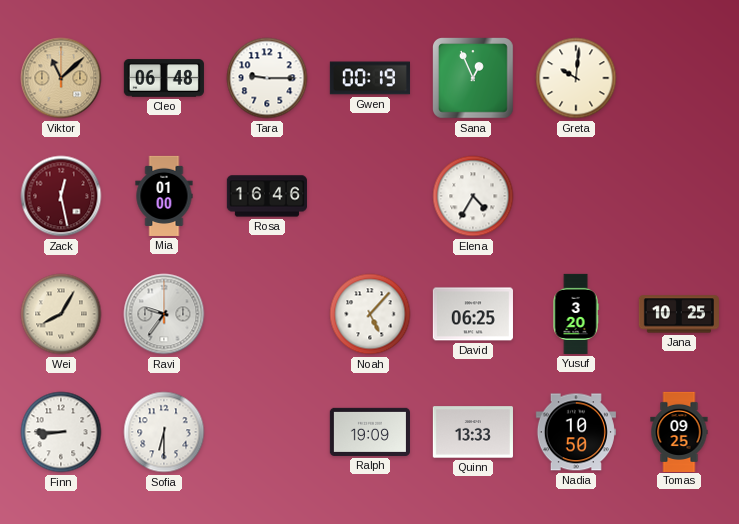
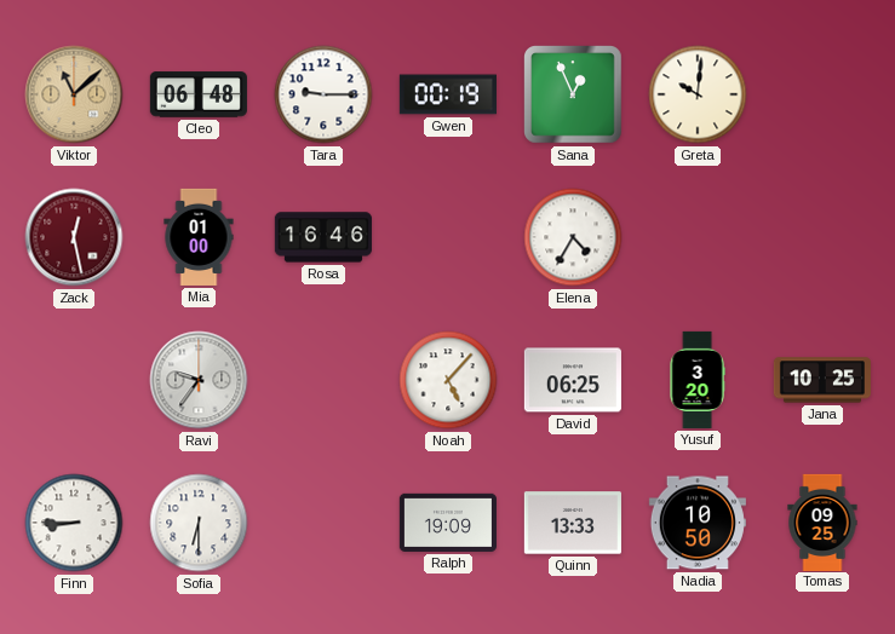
Wei: 8:05 -> none (61, 314)
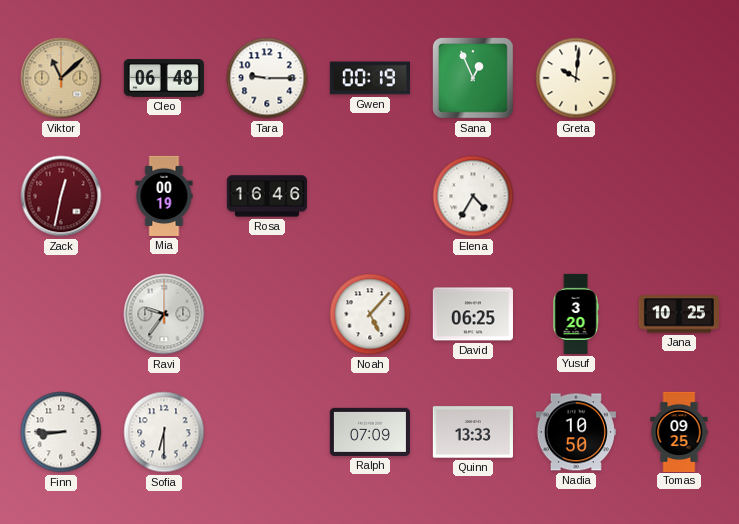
Zack: 12:28 -> 12:32 (61, 196)
Mia: 01:00 -> 00:19 (164, 196)
Ralph: 19:09 -> 07:09 (370, 432)
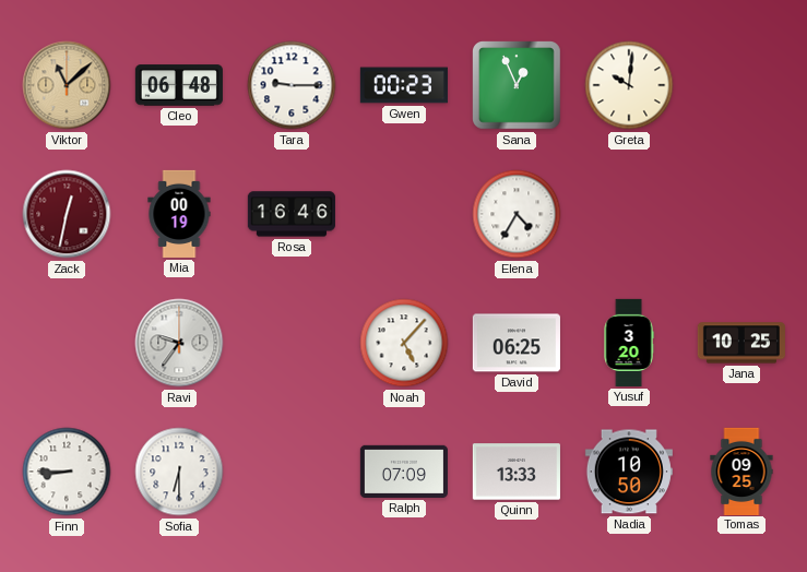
Gwen: 00:19 -> 00:23 (404, 85)
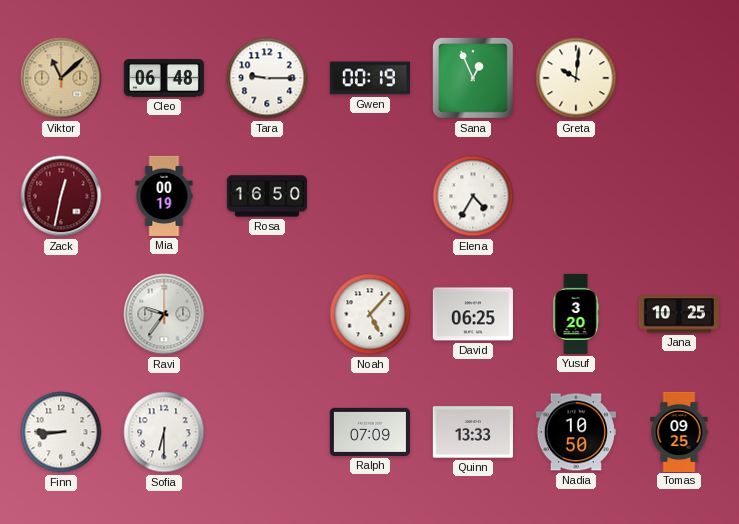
Gwen: 00:23 -> 00:19 (370, 78)
Rosa: 16:46 -> 16:50 (267, 196)
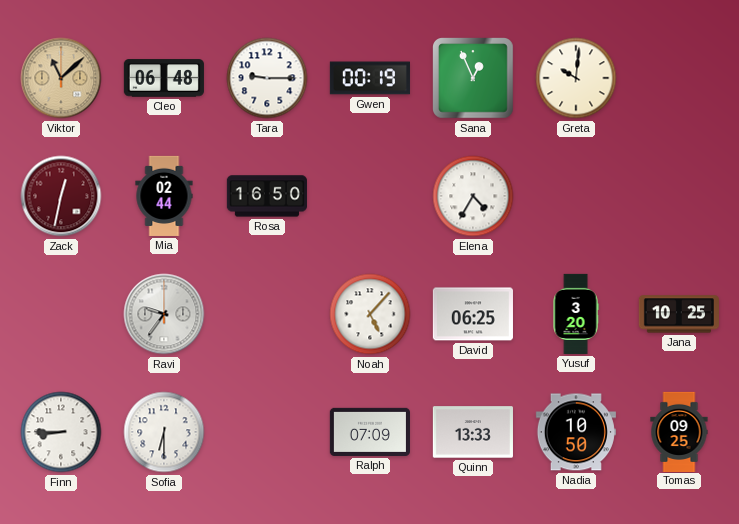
Mia: 00:19 -> 02:44 (164, 196)
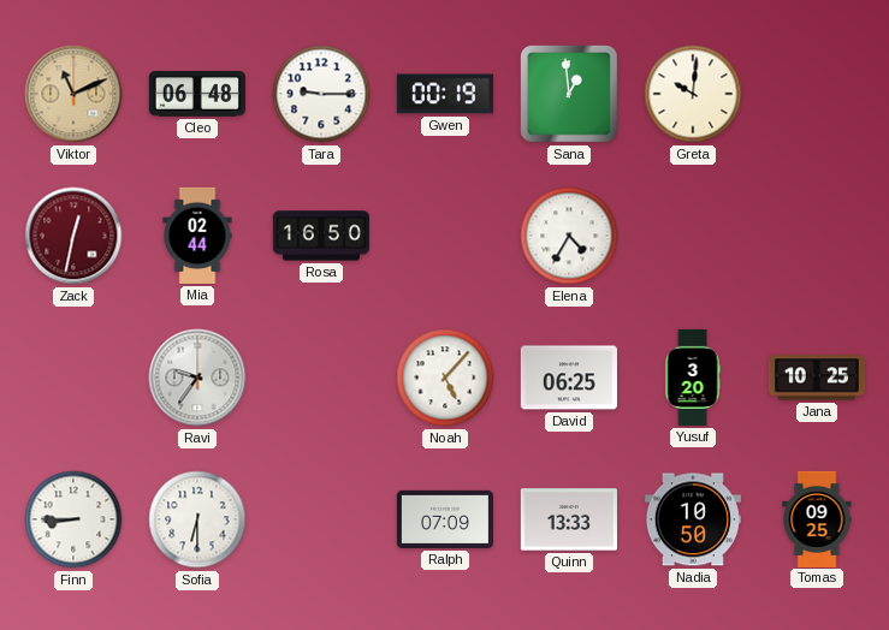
Viktor: 11:08 -> 11:11 (73, 94)
Sana: 12:56 -> 12:59 (570, 95)
